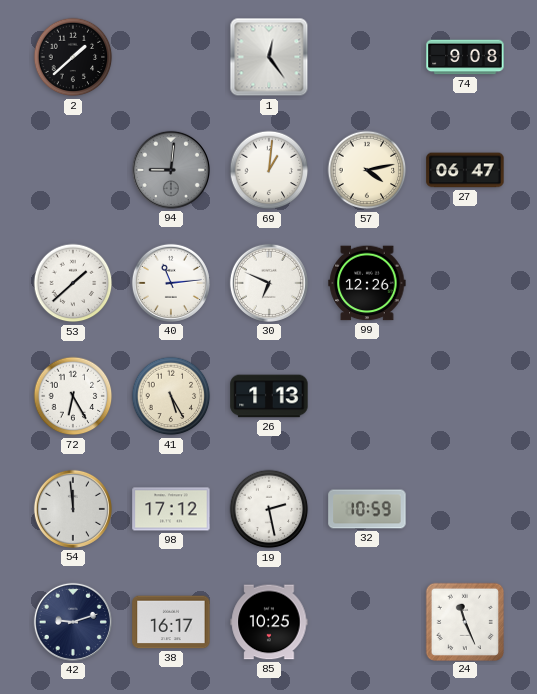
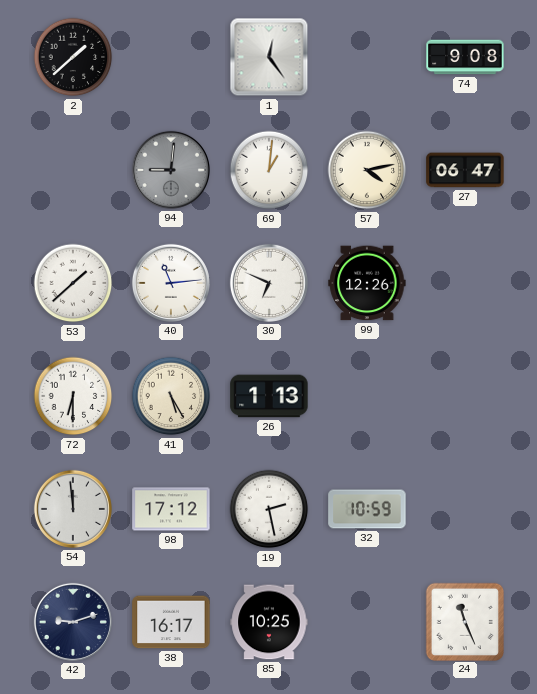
72: 6:25 -> 6:30 (73, 396)
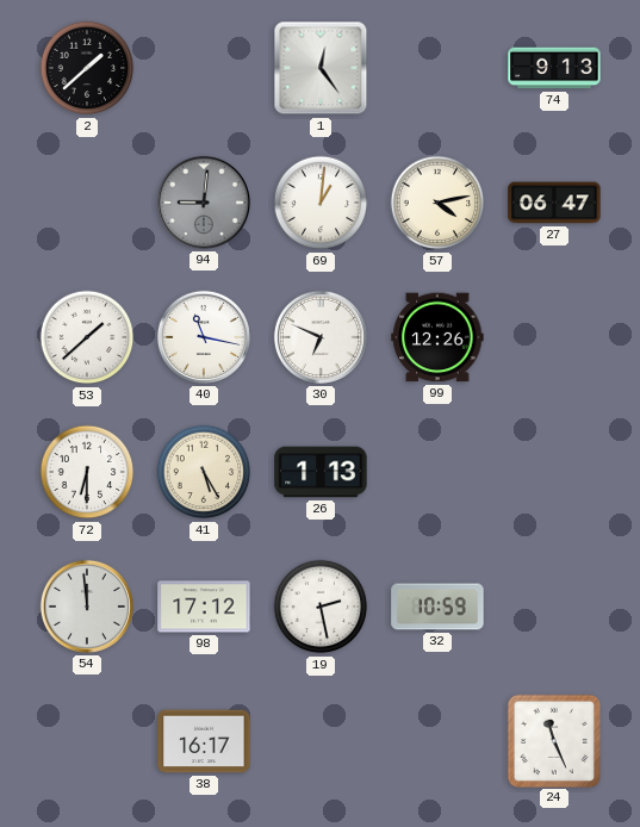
74: 9:08 -> 9:13 (554, 68)
40: 11:14 -> 11:17 (204, 337)
42: 9:12 -> none (73, 622)
85: 10:25 -> none (269, 622)
